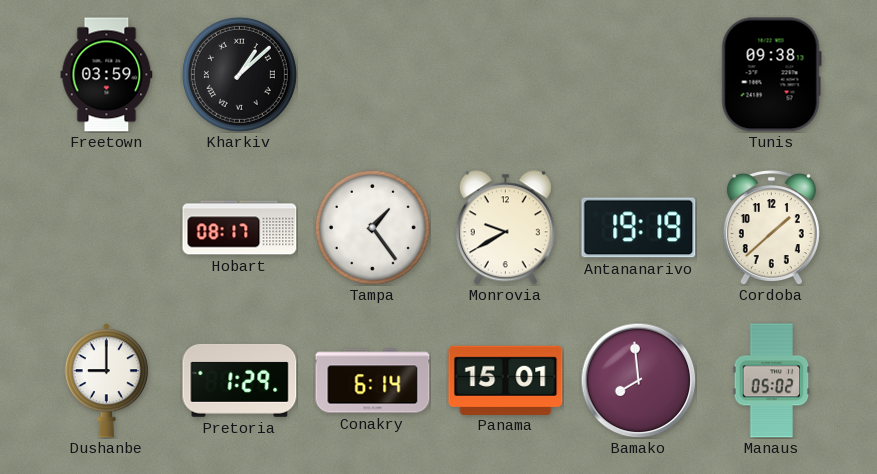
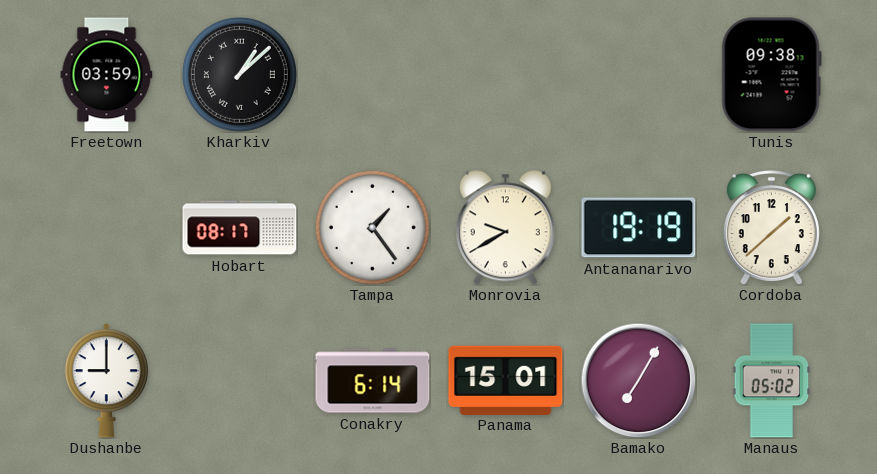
Pretoria: 1:29 -> none (240, 381)
Bamako: 7:59 -> 7:05 (638, 380)
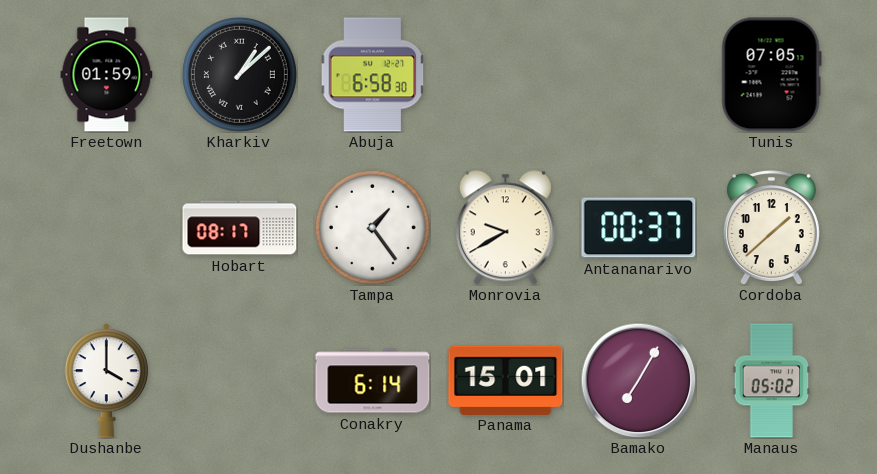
Freetown: 03:59 -> 01:59 (107, 75)
Abuja: none -> 6:58 (373, 75)
Tunis: 09:38 -> 07:05 (771, 75)
Antananarivo: 19:19 -> 00:37 (639, 228)
Dushanbe: 9:00 -> 4:00 (106, 381)
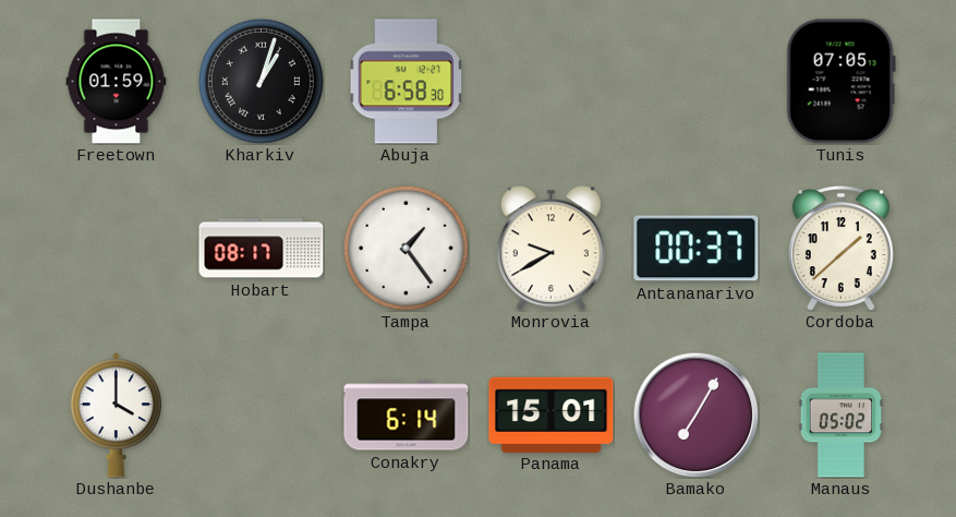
Kharkiv: 1:08 -> 1:03 (261, 81)
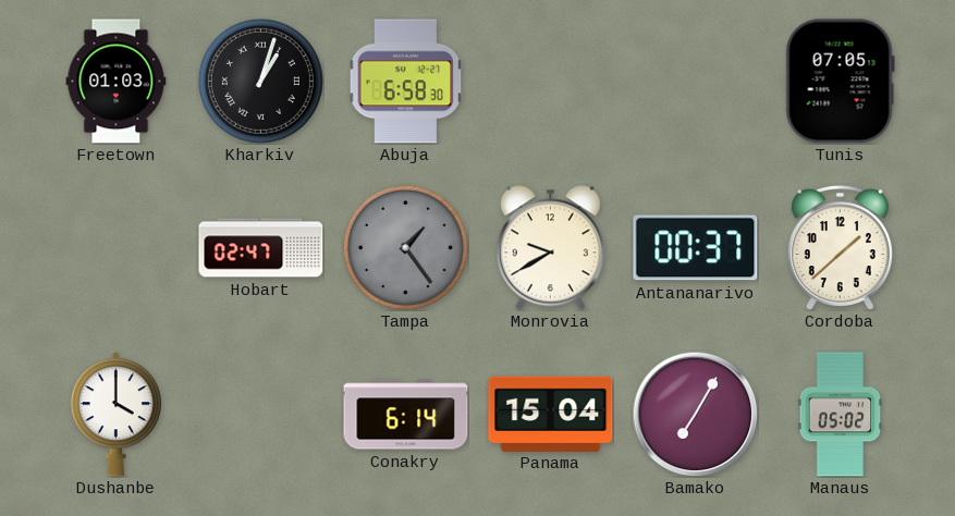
Freetown: 01:59 -> 01:03 (117, 82)
Hobart: 08:17 -> 02:47 (261, 248)
Tampa dial: white -> grey (405, 247)
Panama: 15:01 -> 15:04 (551, 414)
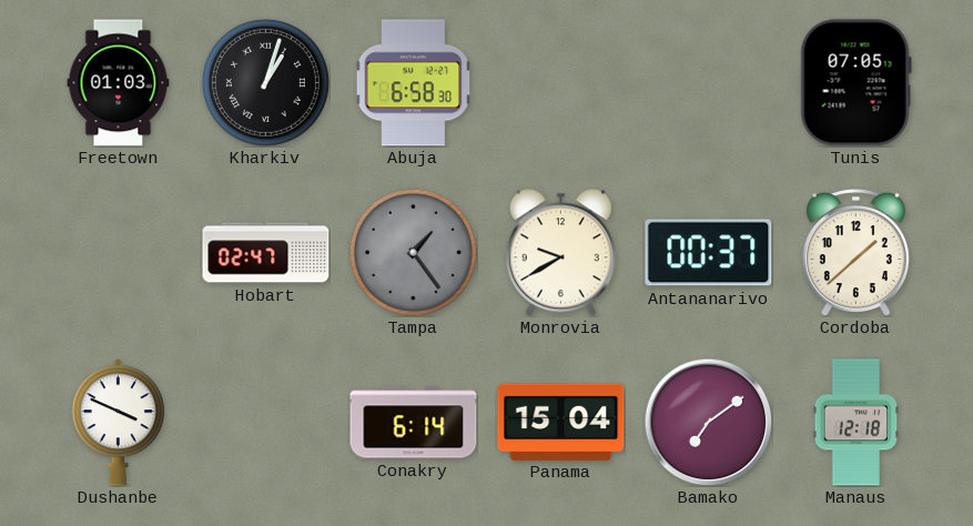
Dushanbe: 4:00 -> 3:49 (118, 423)
Bamako: 7:05 -> 7:09 (708, 422)
Manaus: 05:02 -> 12:18 (857, 423)
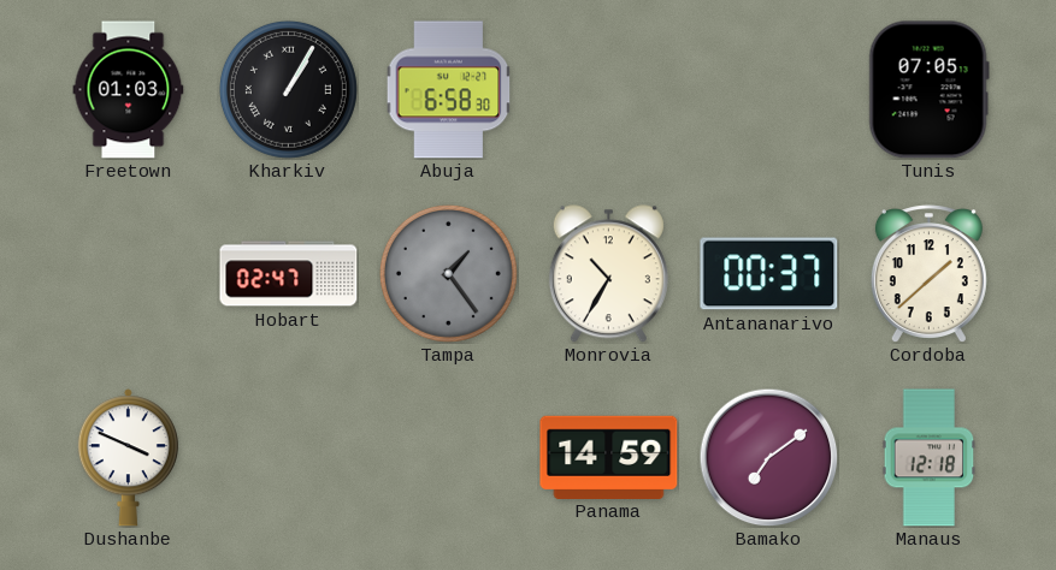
Kharkiv: 1:03 -> 1:05 (288, 89)
Monrovia: 9:40 -> 10:35 (608, 274)
Conakry: 6:14 -> none (414, 423)
Panama: 15:04 -> 14:59 (609, 457)
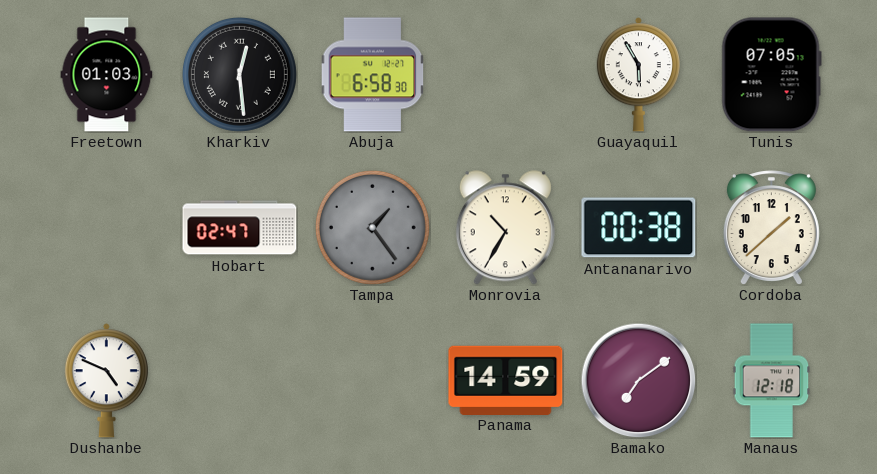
Kharkiv: 1:05 -> 12:29 (239, 74)
Guayaquil: none -> 5:55 (638, 75)
Antananarivo: 00:37 -> 00:38 (639, 228)
Dushanbe: 3:49 -> 4:49 (106, 381)
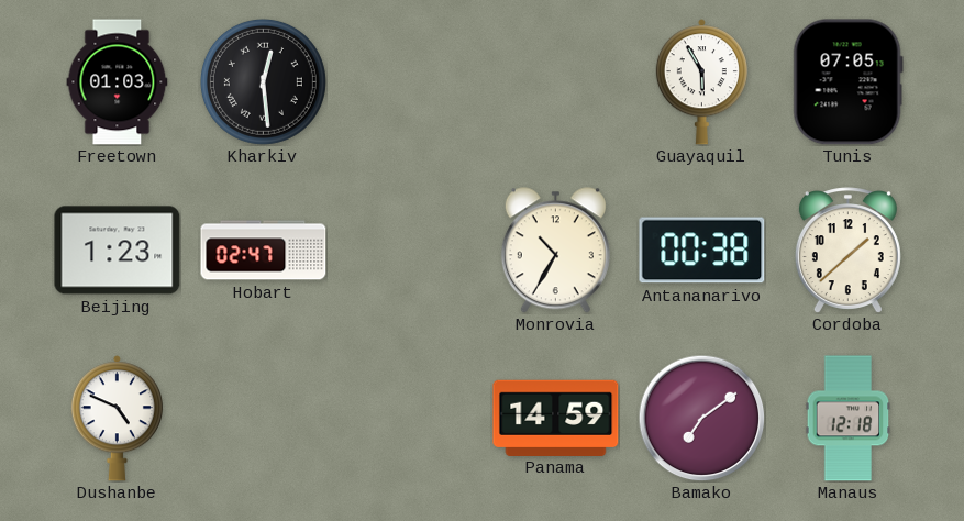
Abuja: 6:58 -> none (373, 75)
Beijing: none -> 1:23 (118, 251)
Tampa: 1:24 -> none (372, 227)
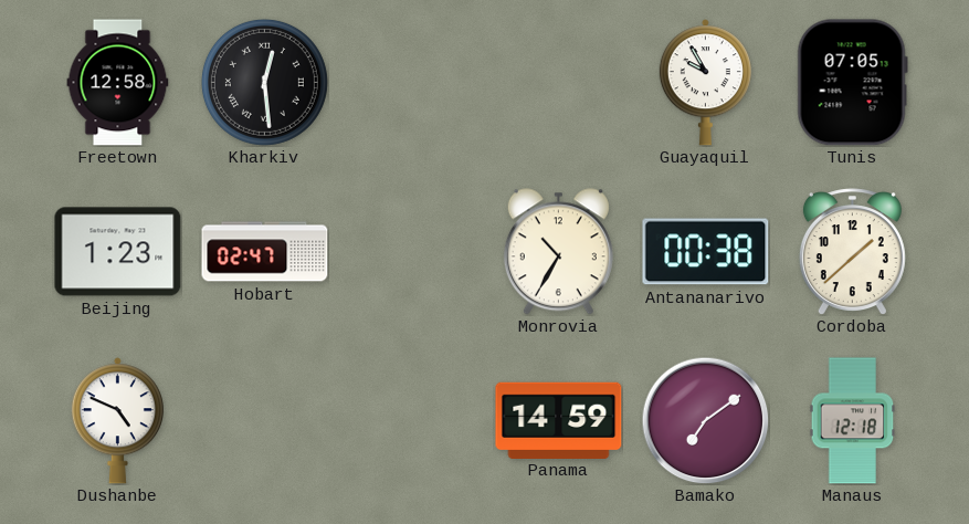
Freetown: 01:03 -> 12:58 (118, 83)
Guayaquil: 5:55 -> 9:55 (705, 83)
